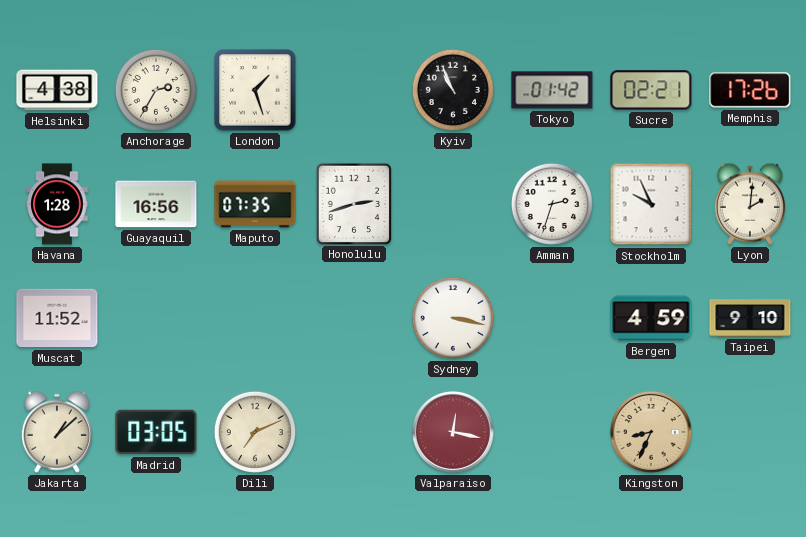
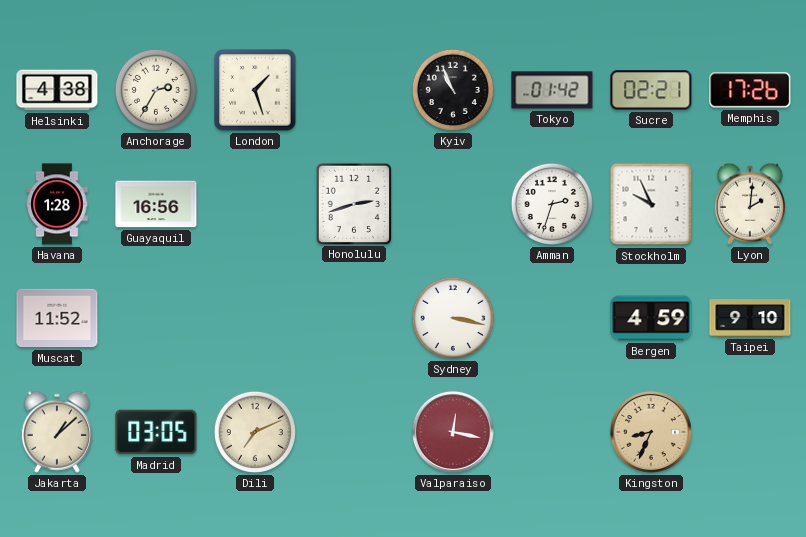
Maputo: 07:35 -> none (255, 204)
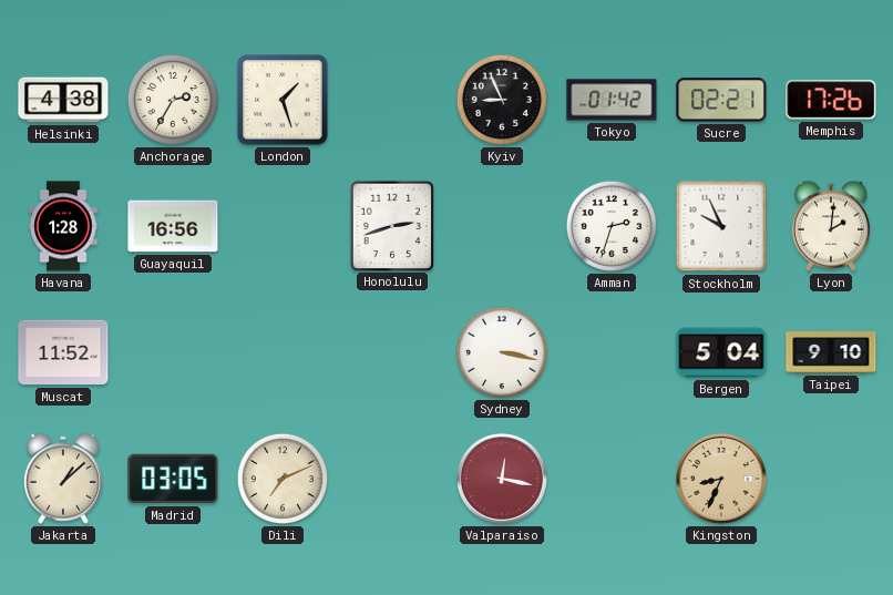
Kyiv: 10:56 -> 8:56 (502, 100)
Bergen: 4:59 -> 5:04 (721, 352)
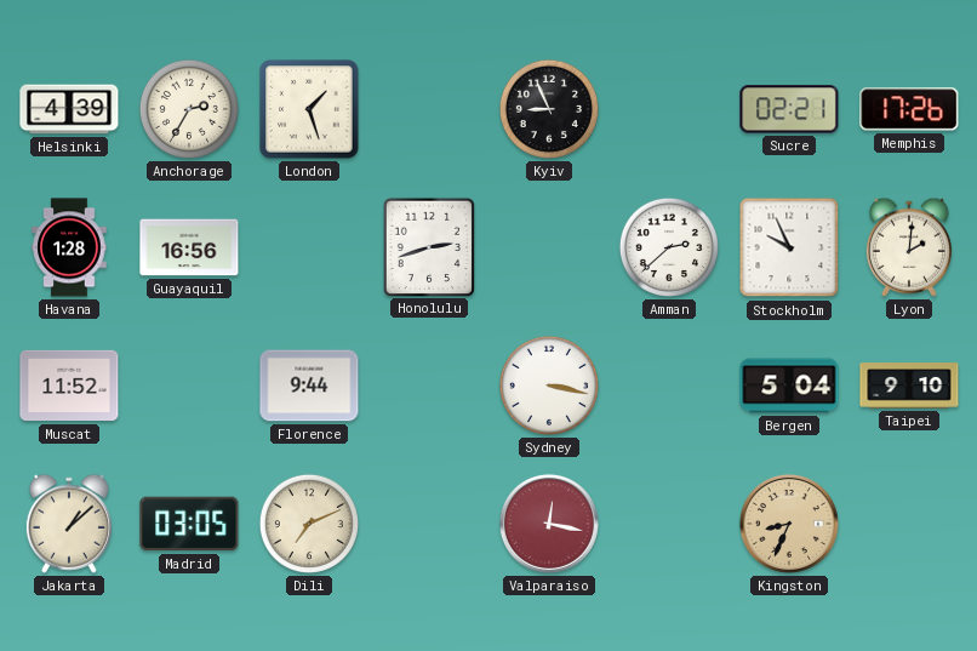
Helsinki: 4:38 -> 4:39 (69, 109)
Tokyo: 01:42 -> none (612, 100)
Amman: 2:33 -> 2:38 (669, 247)
Florence: none -> 9:44 (309, 386)
